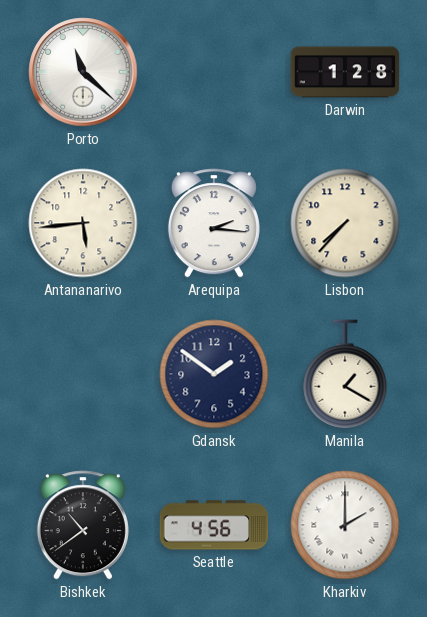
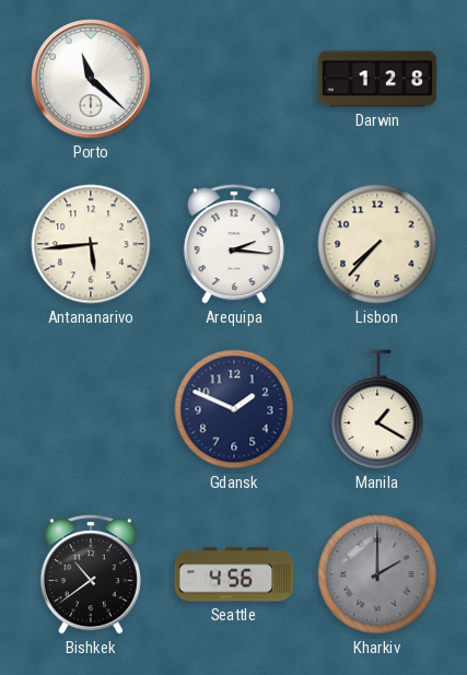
Gdansk: 1:51 -> 1:49 (234, 409)
Kharkiv dial: white -> grey (377, 574)
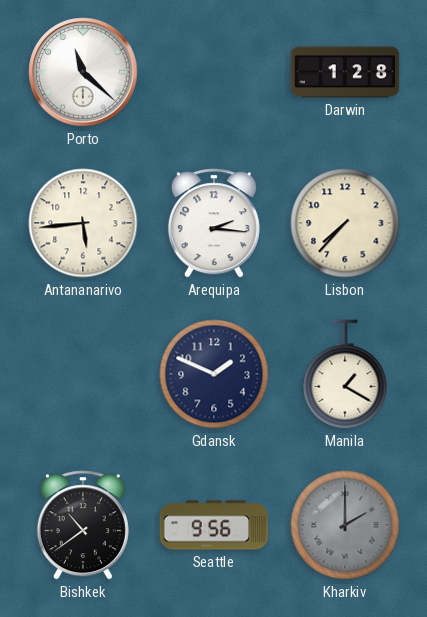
Seattle: 4:56 -> 9:56 (214, 525)
